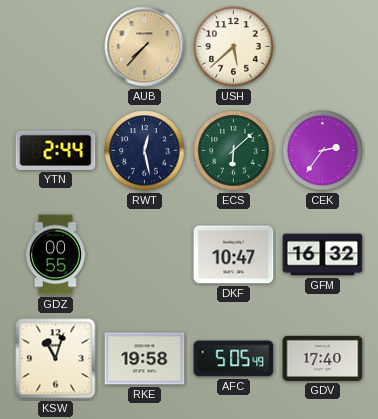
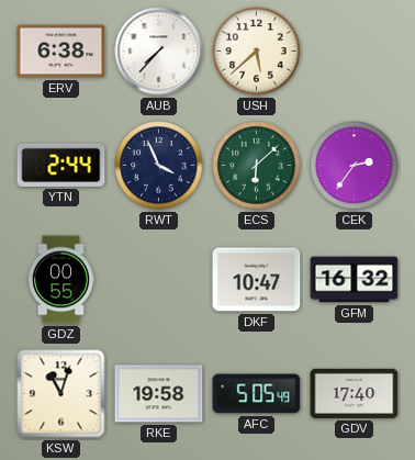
ERV: none -> 6:38 (61, 52)
AUB dial: champagne -> white (159, 52)
RWT: 12:28 -> 3:56 (159, 166)
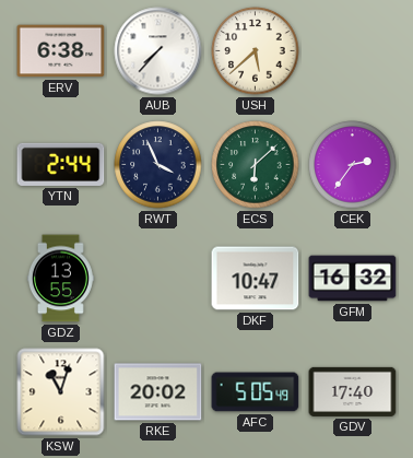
GDZ: 00:55 -> 13:55 (60, 279)
RKE: 19:58 -> 20:02 (158, 392)
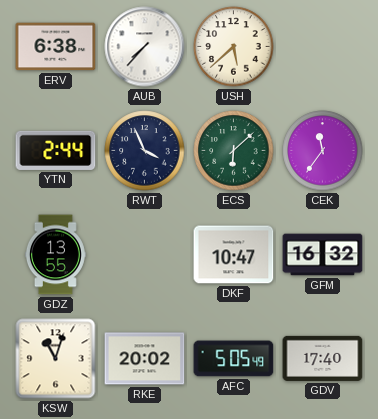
CEK: 2:36 -> 11:36 (323, 151)
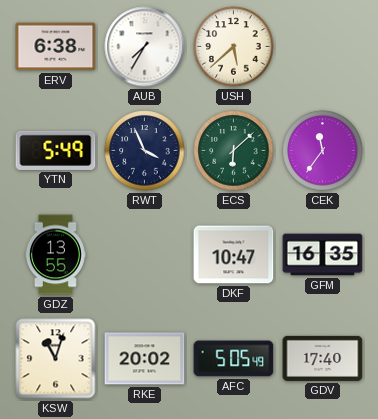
AUB: 7:37 -> 7:35 (145, 47)
YTN: 2:44 -> 5:49 (56, 150)
GFM: 16:32 -> 16:35 (323, 255)
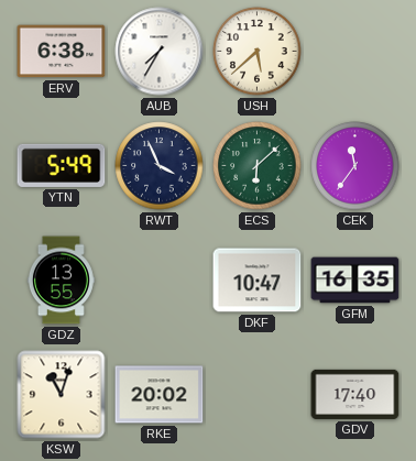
AFC: 5:05 -> none (234, 359)
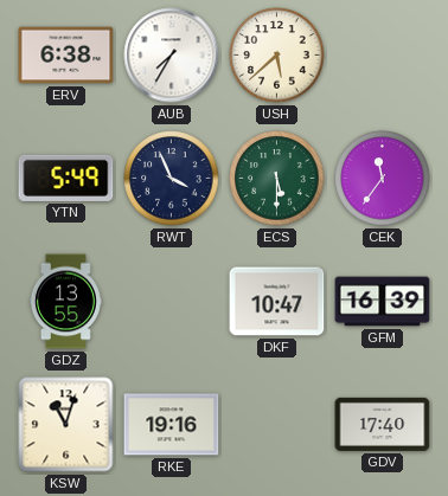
ECS: 6:08 -> 5:30 (277, 179)
GFM: 16:35 -> 16:39 (383, 302)
RKE: 20:02 -> 19:16 (172, 425)
